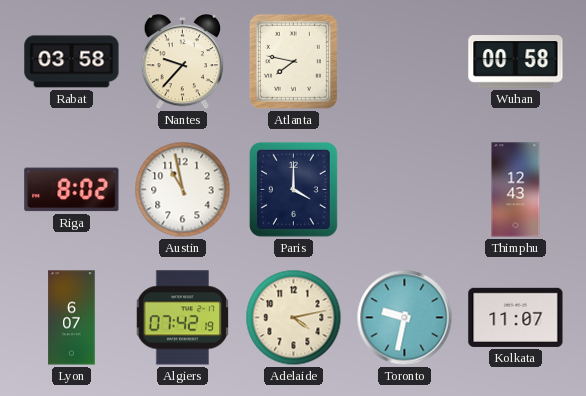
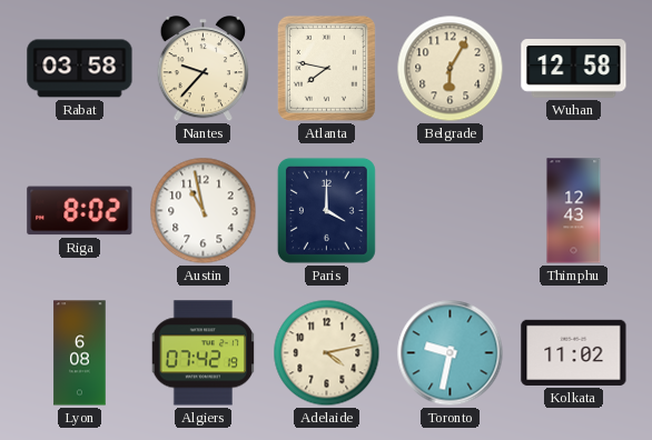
Belgrade: none -> 6:05 (451, 69)
Wuhan: 00:58 -> 12:58 (574, 69)
Lyon: 6:07 -> 6:08 (80, 353)
Kolkata: 11:07 -> 11:02 (574, 352)
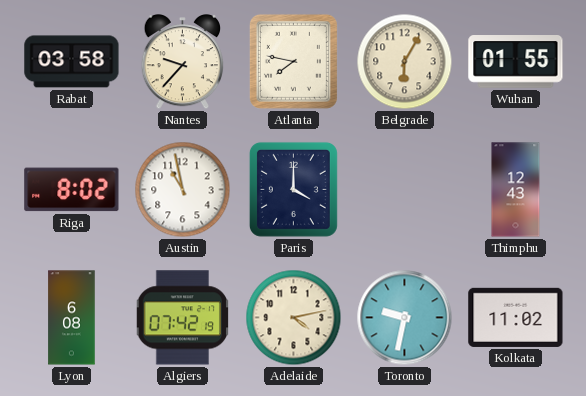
Wuhan: 12:58 -> 01:55 (516, 62)
